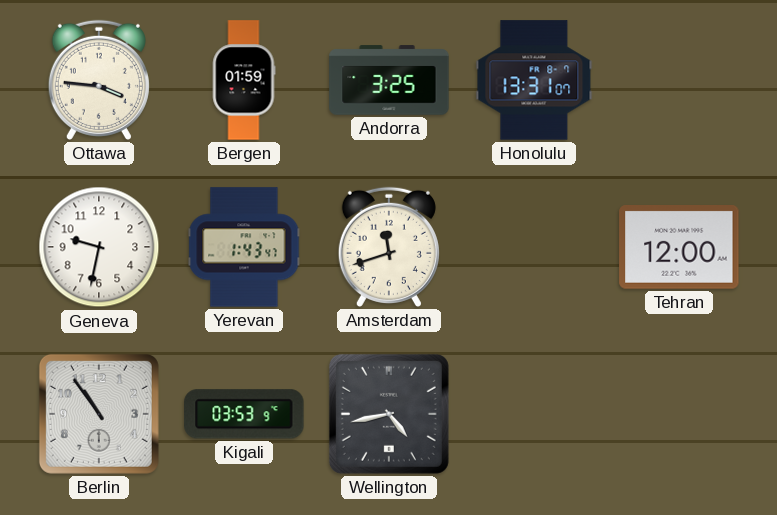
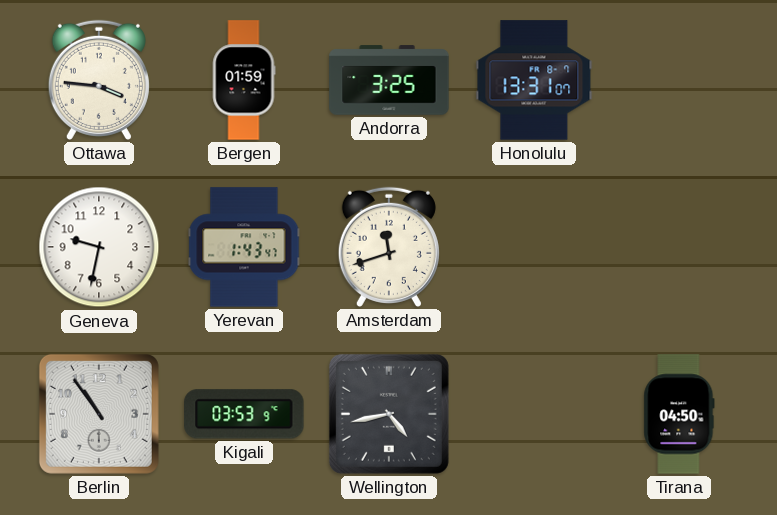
Tehran: 12:00 -> none (679, 248)
Tirana: none -> 04:50 (679, 414)
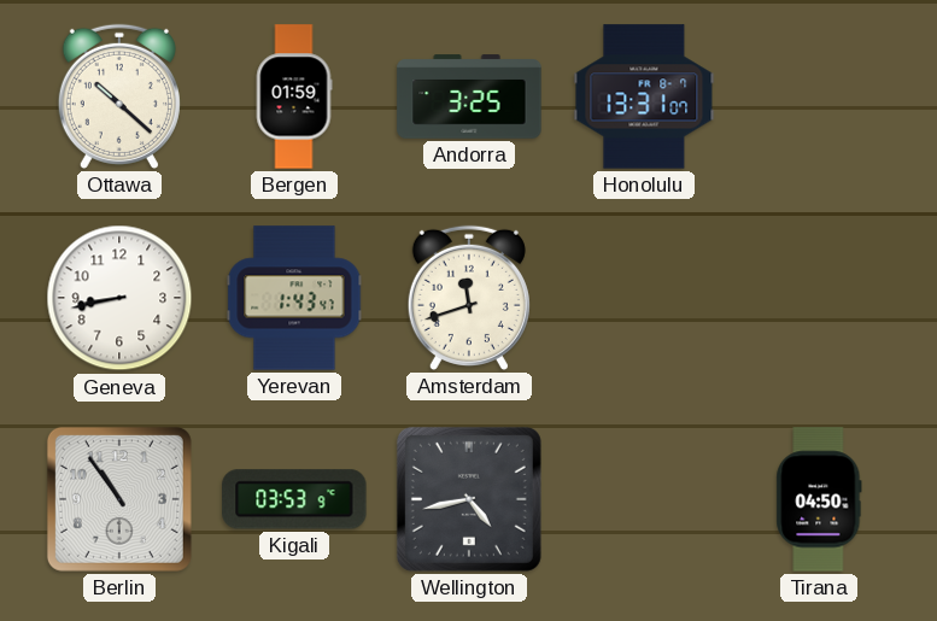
Ottawa: 3:46 -> 10:22 (119, 96)
Geneva: 9:32 -> 8:43 (119, 298)
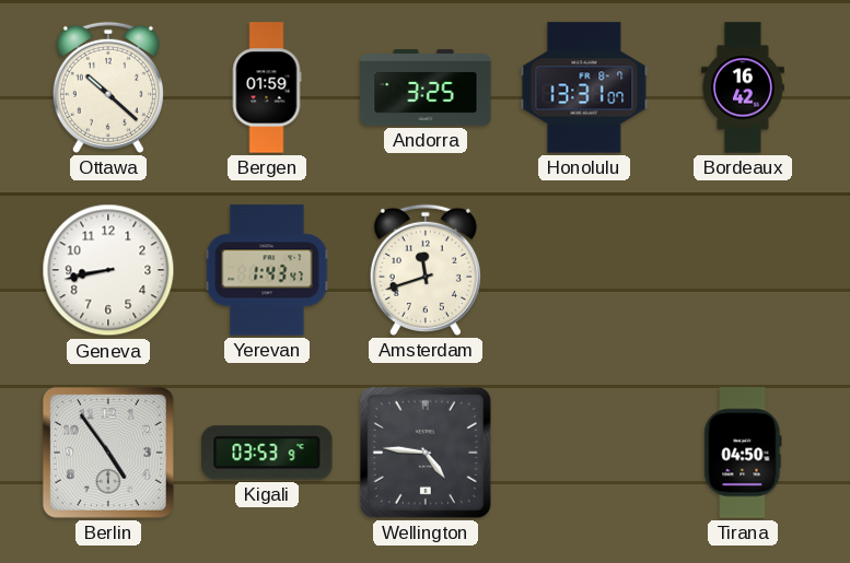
Bordeaux: none -> 16:42 (743, 87)
Berlin: 10:54 -> 4:54 (108, 453)
Wellington: 4:43 -> 4:46 (426, 453)
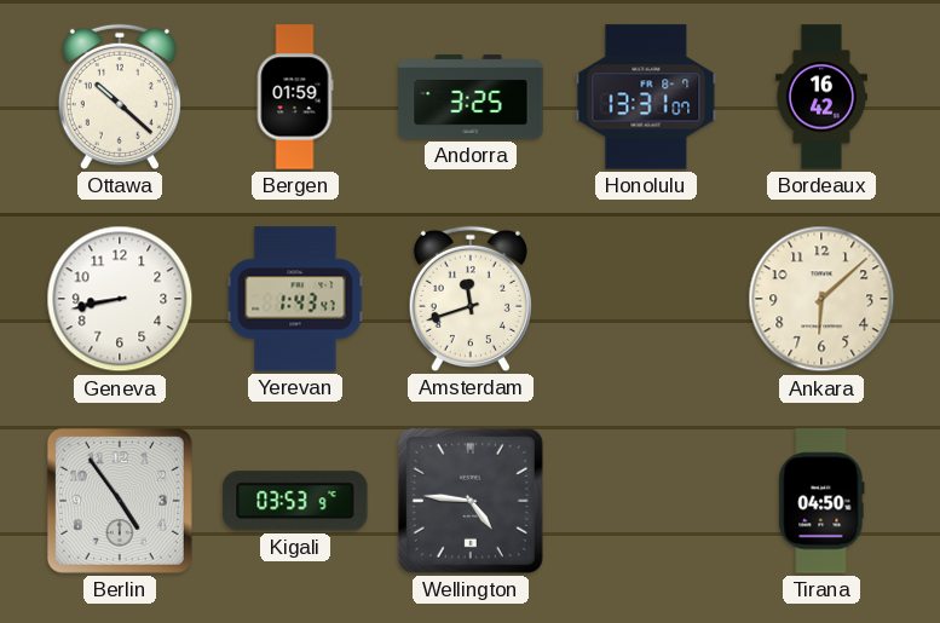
Ankara: none -> 6:08 (821, 299)
